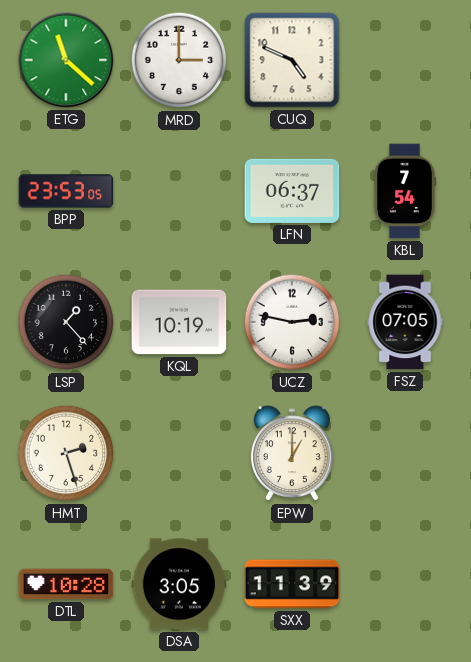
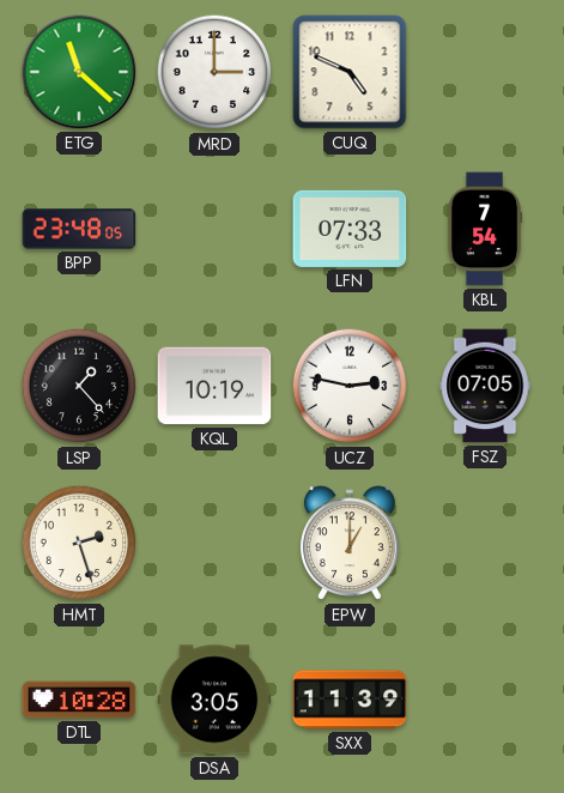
BPP: 23:53 -> 23:48 (79, 229)
LFN: 06:37 -> 07:33 (350, 229)
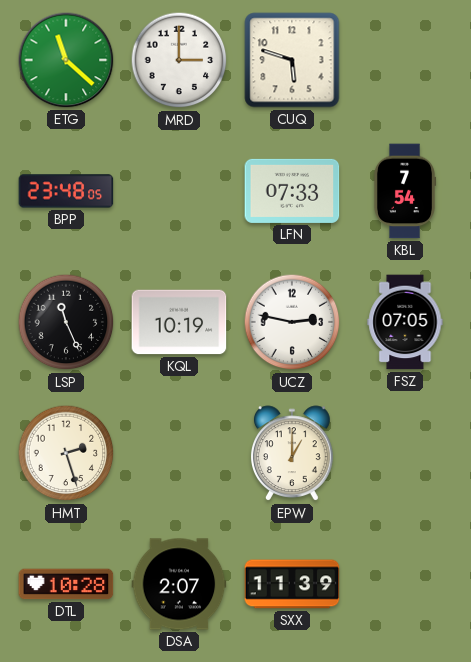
CUQ: 4:49 -> 5:48 (292, 60)
LSP: 1:23 -> 11:26 (66, 322)
DSA: 3:05 -> 2:07 (179, 584)
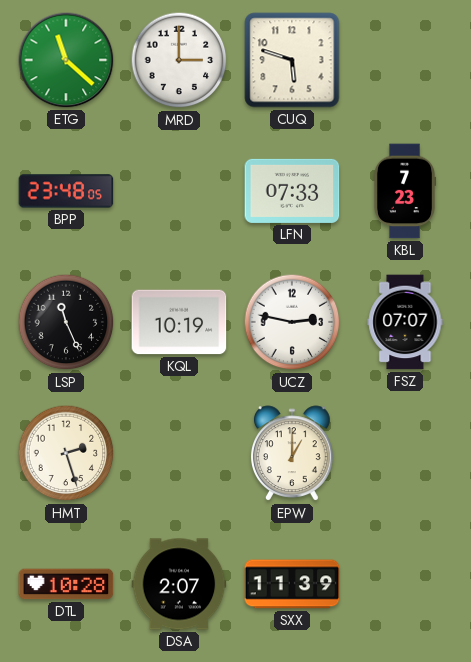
KBL: 7:54 -> 7:23 (405, 191)
FSZ: 07:05 -> 07:07 (405, 322)
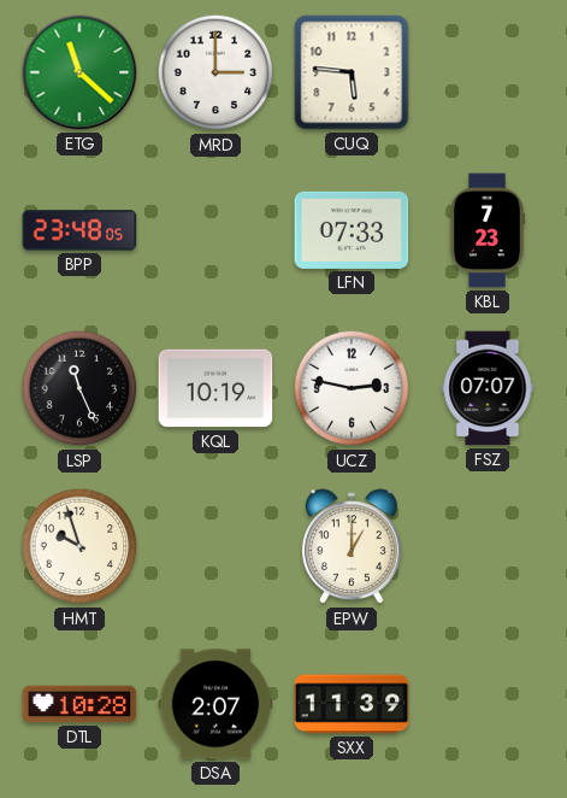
CUQ: 5:48 -> 5:46 (352, 72)
HMT: 2:27 -> 9:57 (79, 546)
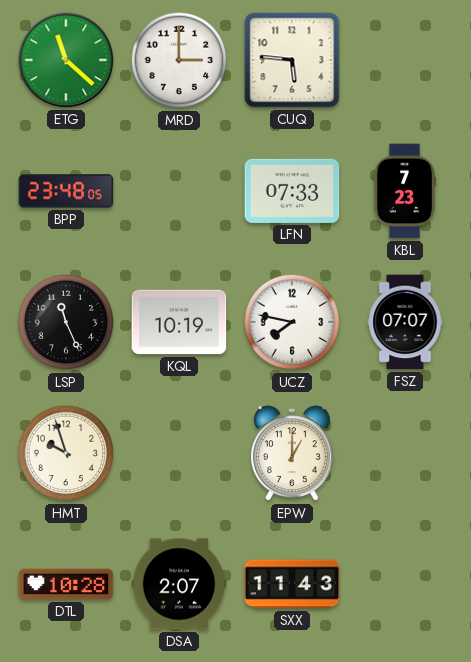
UCZ: 2:47 -> 7:47 (292, 322)
SXX: 11:39 -> 11:43 (292, 584)
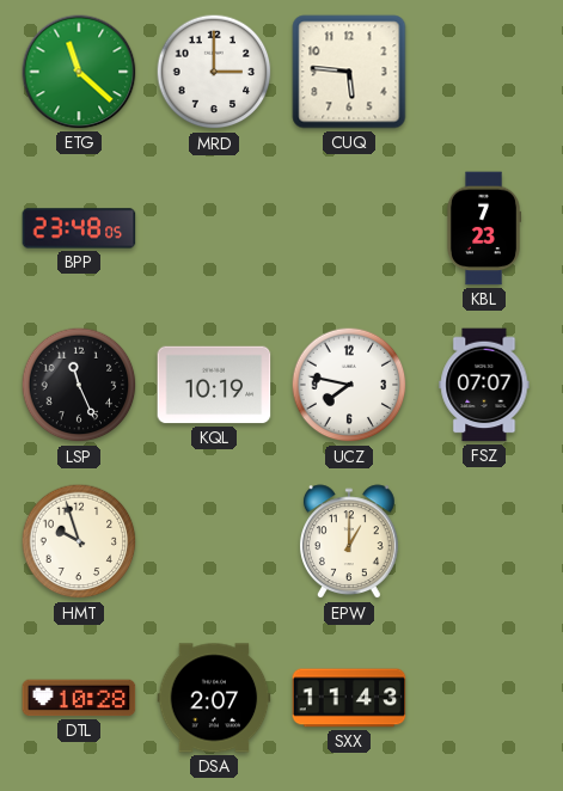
LFN: 07:33 -> none (292, 191)
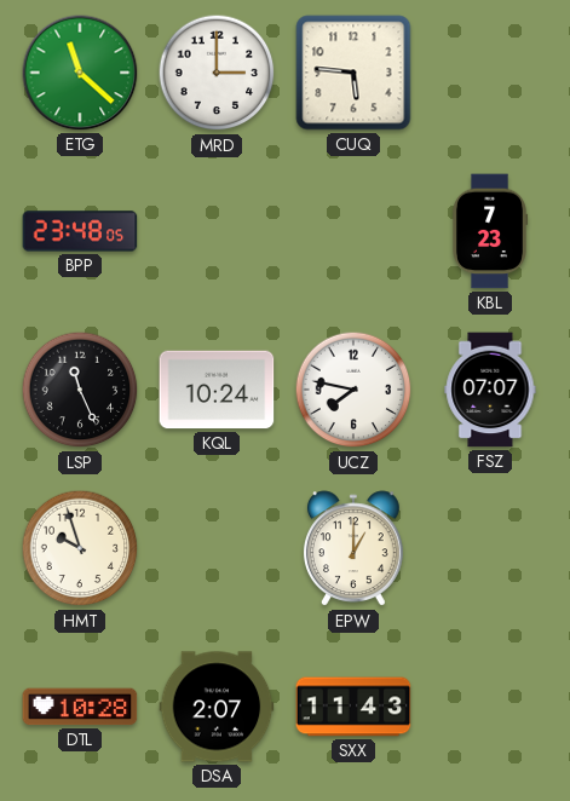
KQL: 10:19 -> 10:24 (217, 390)
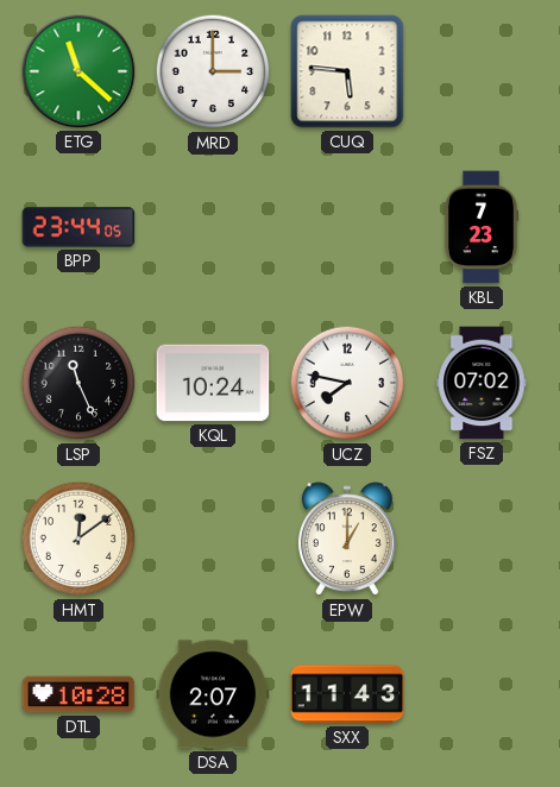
BPP: 23:48 -> 23:44 (78, 227)
FSZ: 07:07 -> 07:02 (482, 383)
HMT: 9:57 -> 12:09 (78, 539)
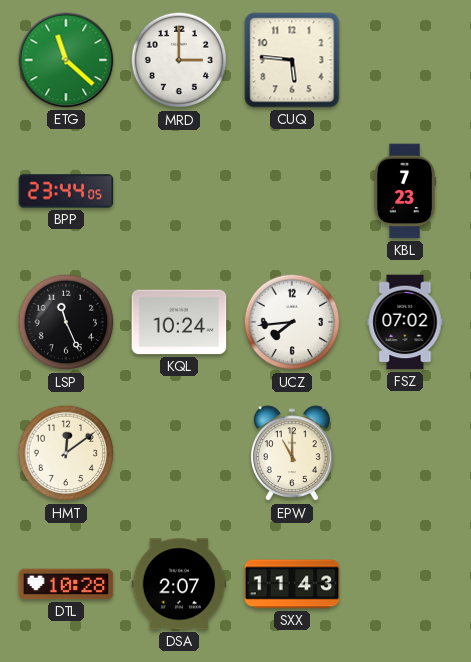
UCZ: 7:47 -> 7:44 (292, 322)
EPW: 1:00 -> 11:00 (292, 454)
